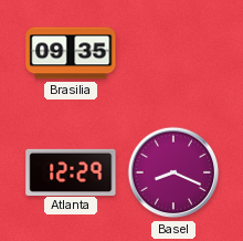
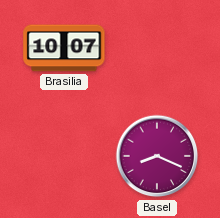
Brasilia: 09:35 -> 10:07 (64, 48)
Atlanta: 12:29 -> none (71, 171)
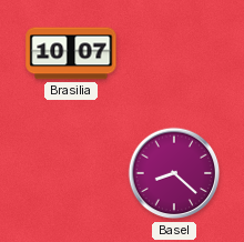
Basel: 8:19 -> 8:22 (174, 173)
